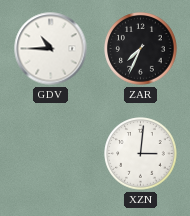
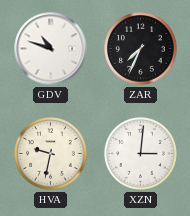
GDV: 10:45 -> 10:48 (51, 49)
HVA: none -> 9:32 (51, 154)
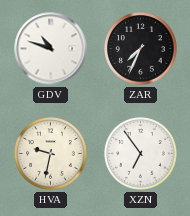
XZN: 3:01 -> 6:54 (141, 154)
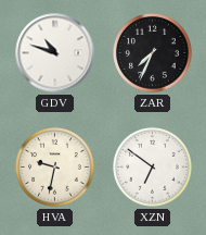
XZN: 6:54 -> 6:51 (153, 168)
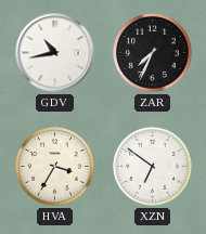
GDV: 10:48 -> 10:43 (55, 53)
HVA: 9:32 -> 3:35 (55, 167)
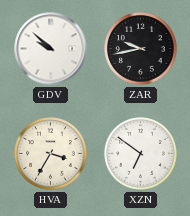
GDV: 10:43 -> 9:52 (51, 49)
ZAR: 7:34 -> 9:43 (141, 49)
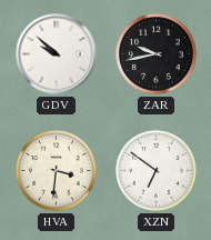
HVA: 3:35 -> 3:31 (57, 171)
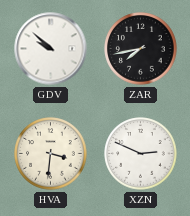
ZAR: 9:43 -> 7:43 (141, 49)
XZN: 6:51 -> 2:49 (141, 154)
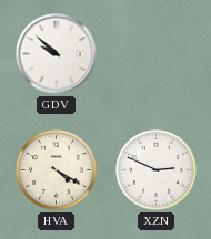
ZAR: 7:43 -> none (141, 49)
HVA: 3:31 -> 4:20 (57, 170)
